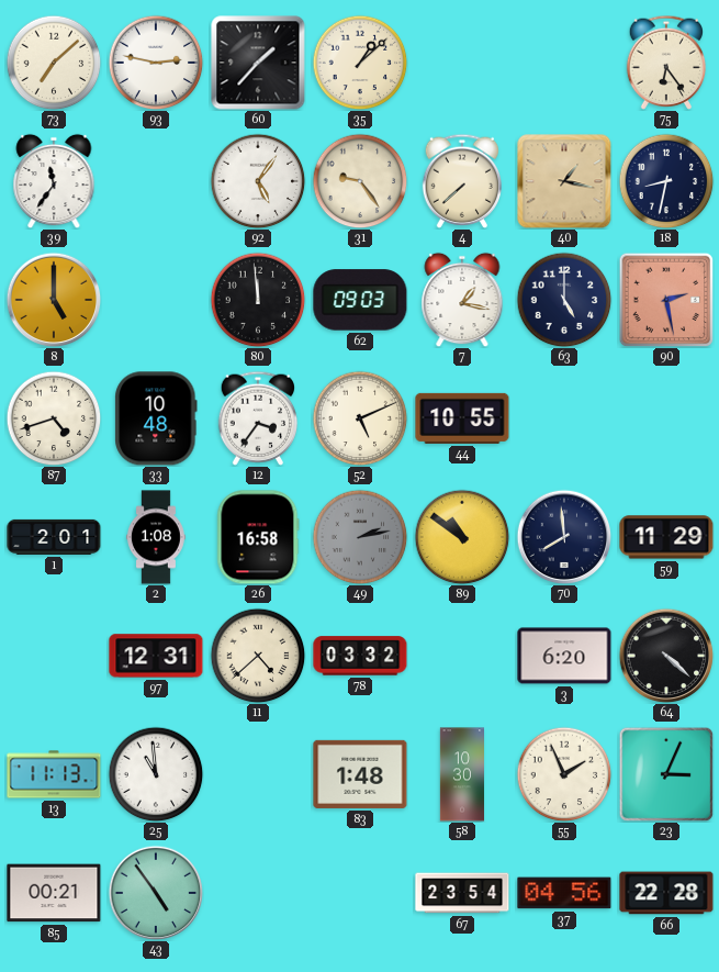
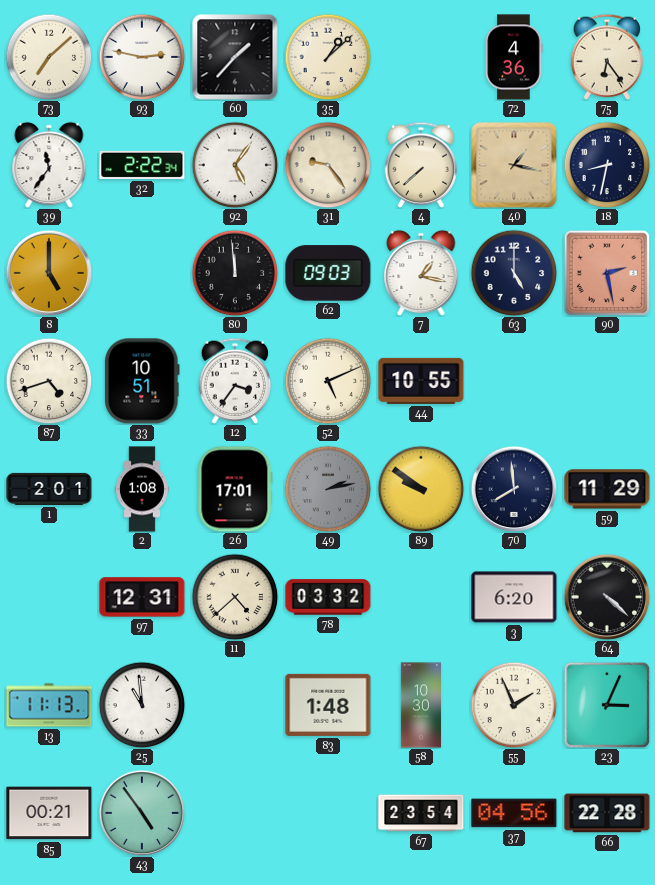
72: none -> 4:36 (514, 57)
32: none -> 2:22 (142, 165)
33: 10:48 -> 10:51 (142, 381)
26: 16:58 -> 17:01 (235, 489)
89: 10:51 -> 9:51 (421, 489)
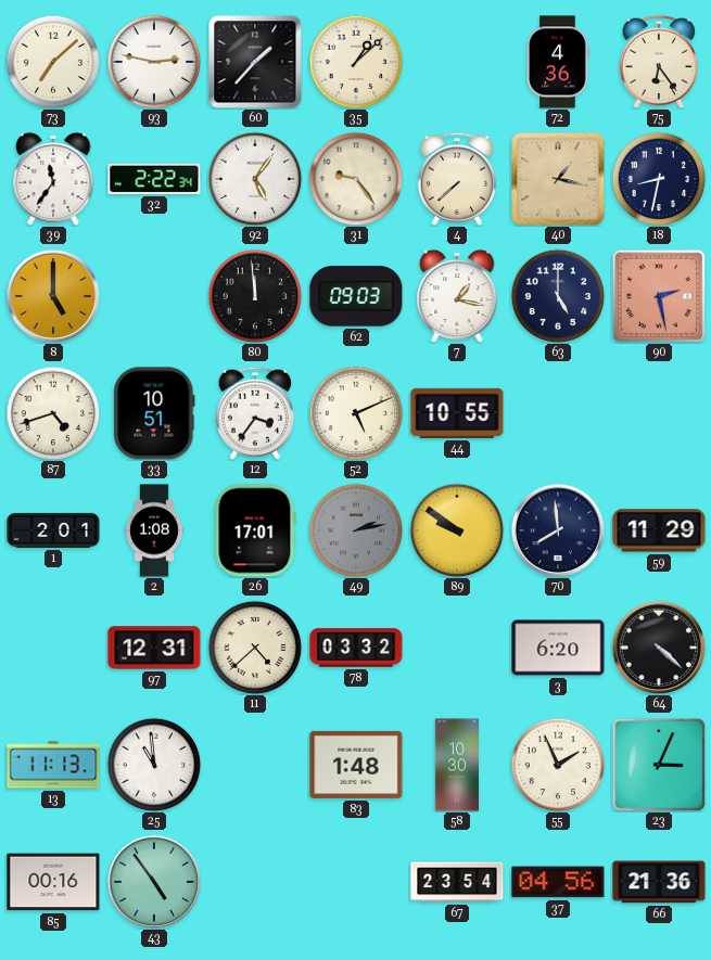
85: 00:21 -> 00:16 (53, 882)
66: 22:28 -> 21:36 (659, 882)
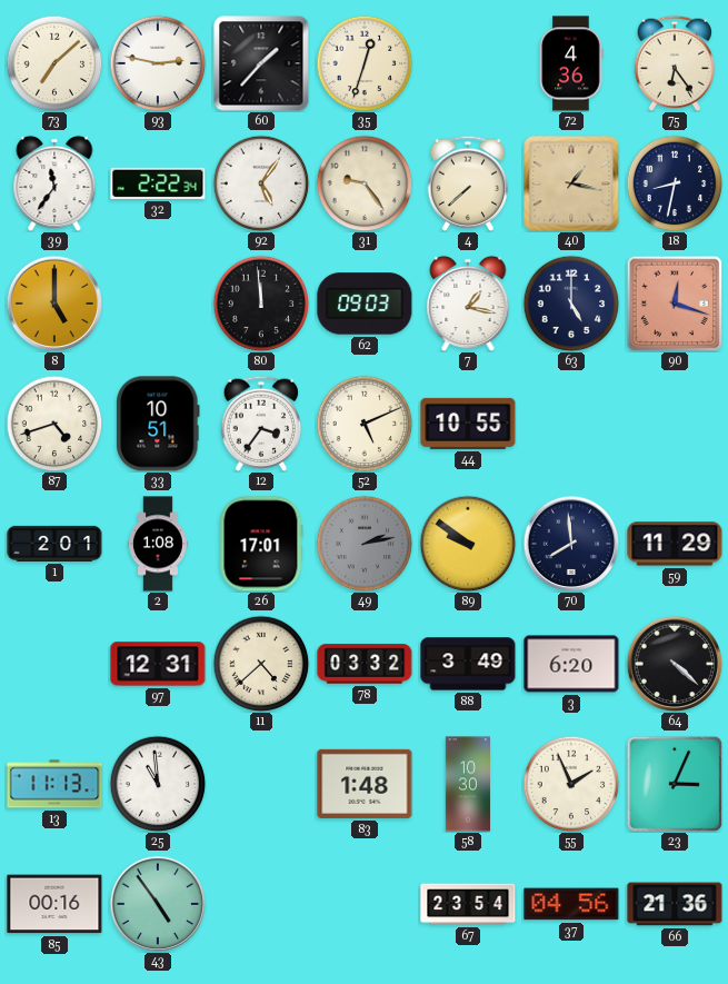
35: 1:08 -> 12:33 (365, 63)
90: 2:28 -> 12:18 (675, 304)
88: none -> 3:49 (468, 664)
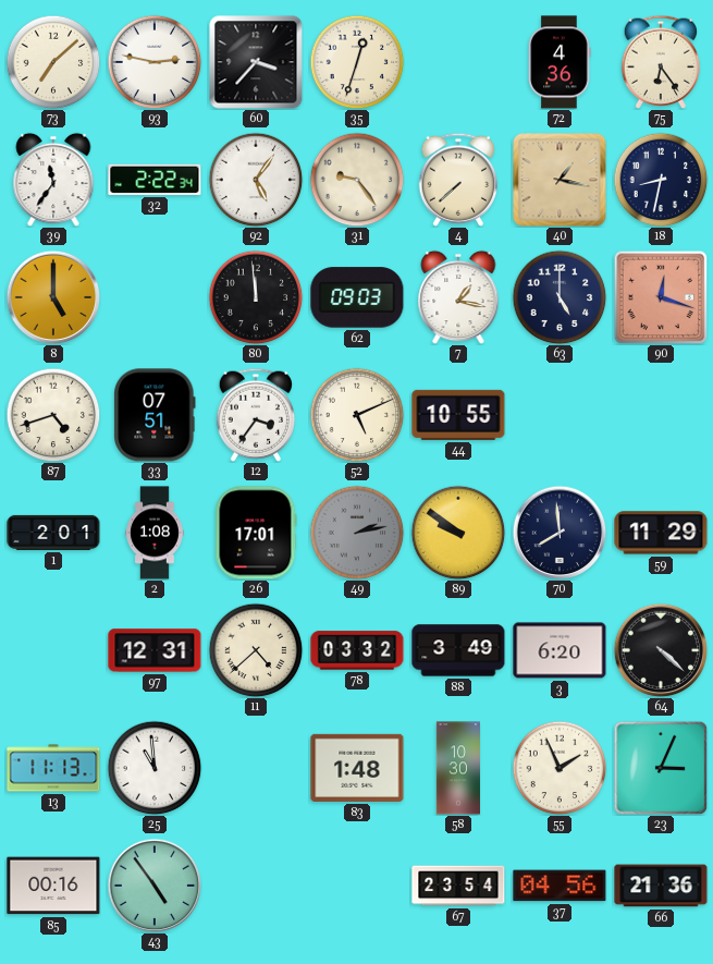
60: 1:37 -> 3:37 (256, 62)
33: 10:51 -> 07:51 (155, 415)
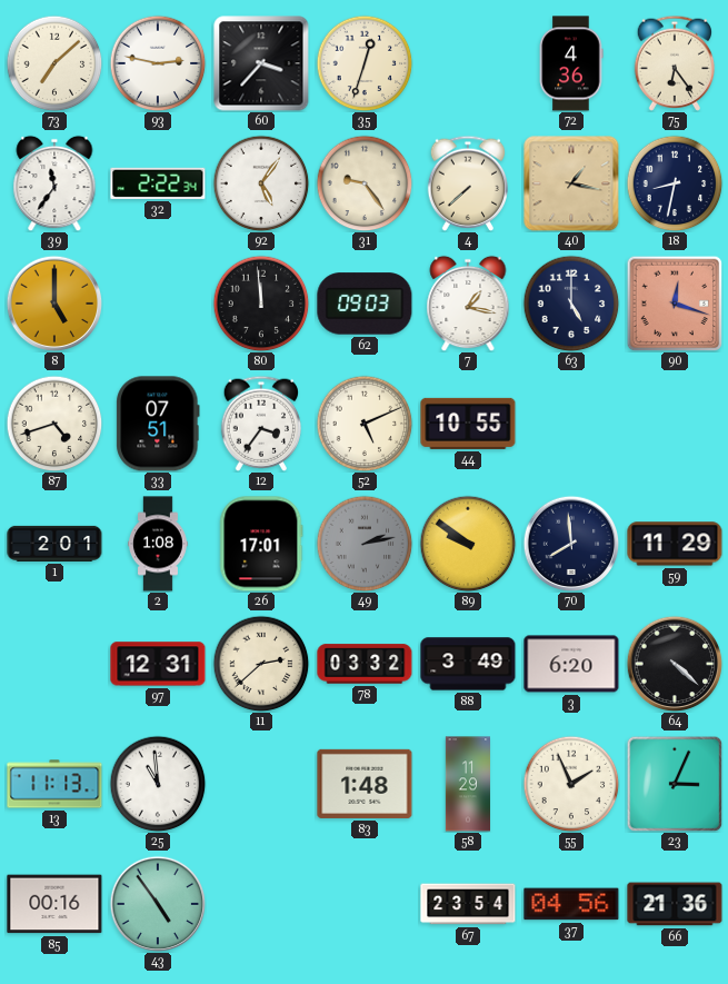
11: 4:38 -> 2:38 (261, 664)
58: 10:30 -> 11:29 (467, 784)
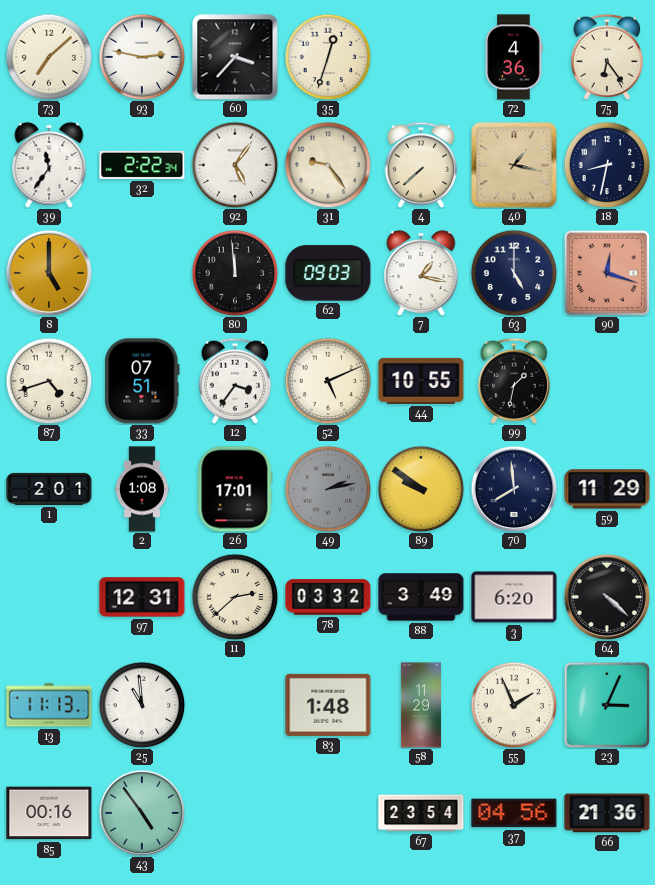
99: none -> 1:32 (513, 381)
